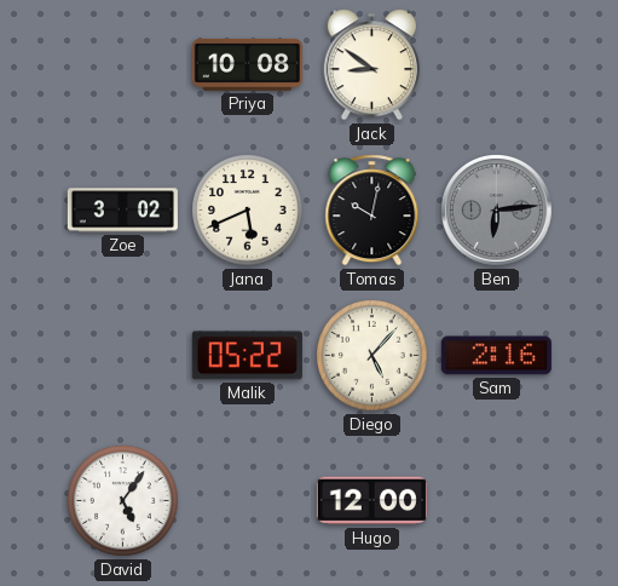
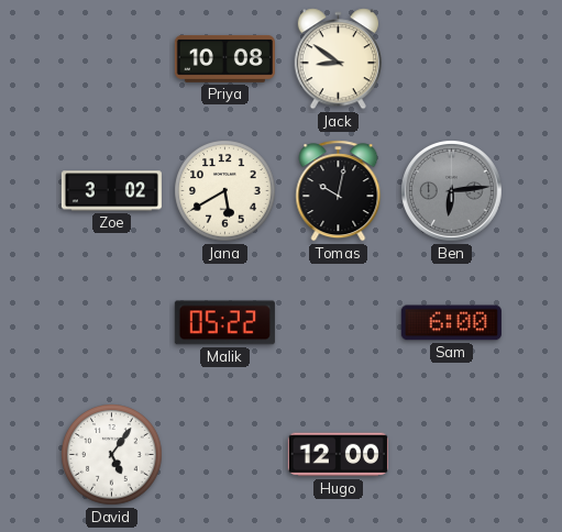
Jana: 5:41 -> 5:40 (225, 191)
Diego: 5:07 -> none (372, 356)
Sam: 2:16 -> 6:00 (451, 323)
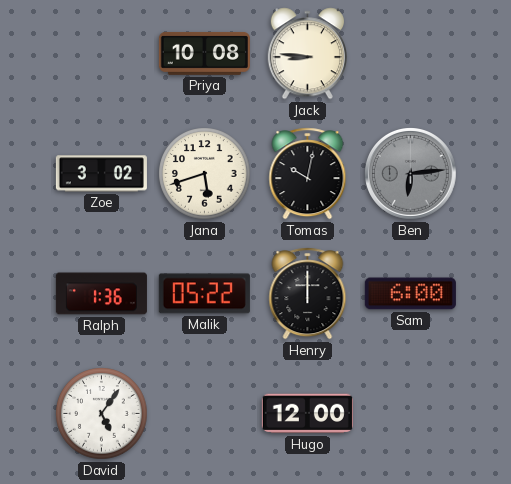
Jack: 8:51 -> 8:46 (307, 54)
Jana: 5:40 -> 5:42 (205, 174)
Ralph: none -> 1:36 (101, 294)
Henry: none -> 12:00 (308, 294)
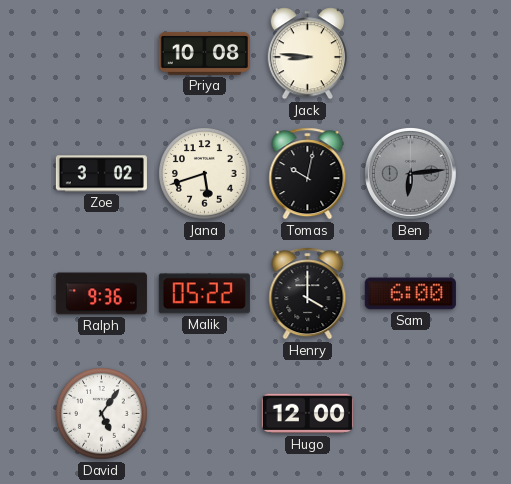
Ralph: 1:36 -> 9:36 (101, 294)
Henry: 12:00 -> 4:00 (308, 294)
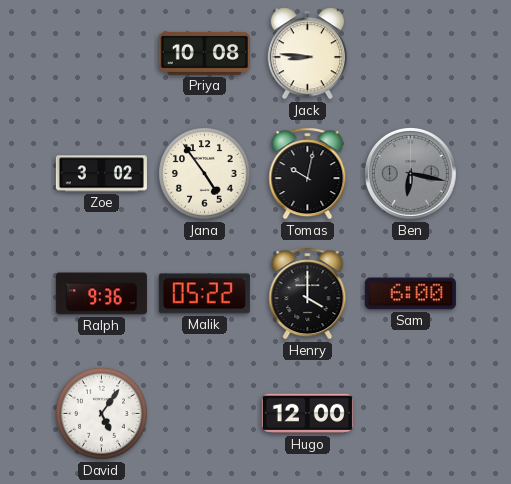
Jana: 5:42 -> 4:54 (205, 174)
Ben: 6:14 -> 6:17 (411, 174)
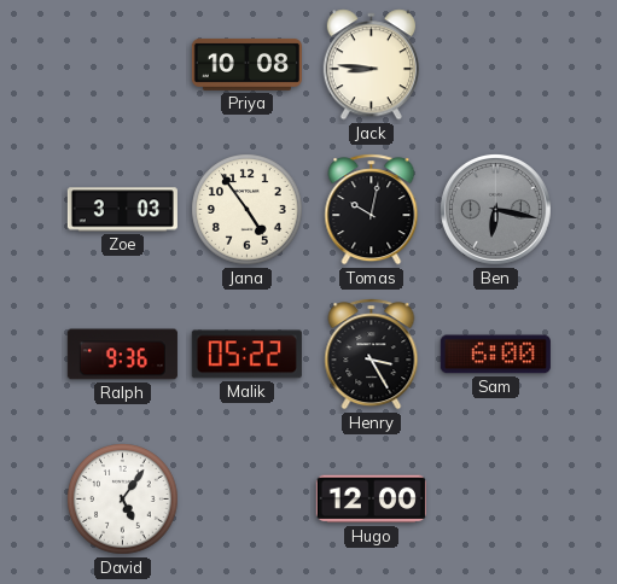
Zoe: 3:02 -> 3:03 (122, 210)
Henry: 4:00 -> 3:25 (372, 355)
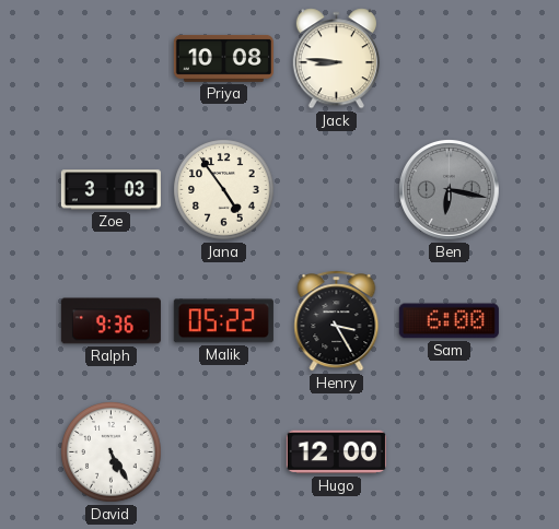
Tomas: 10:02 -> none (372, 210)
David: 5:06 -> 5:25 (112, 452)
